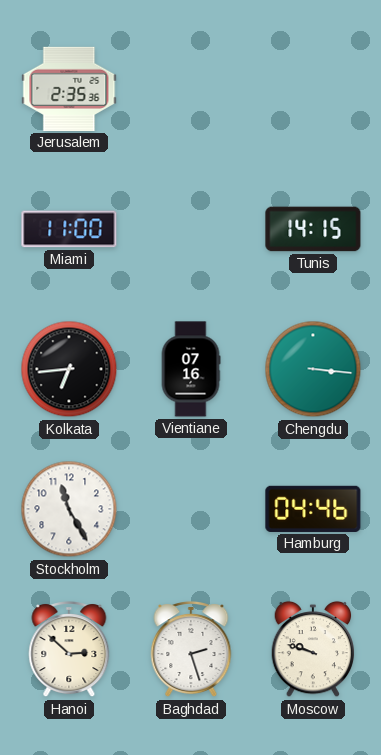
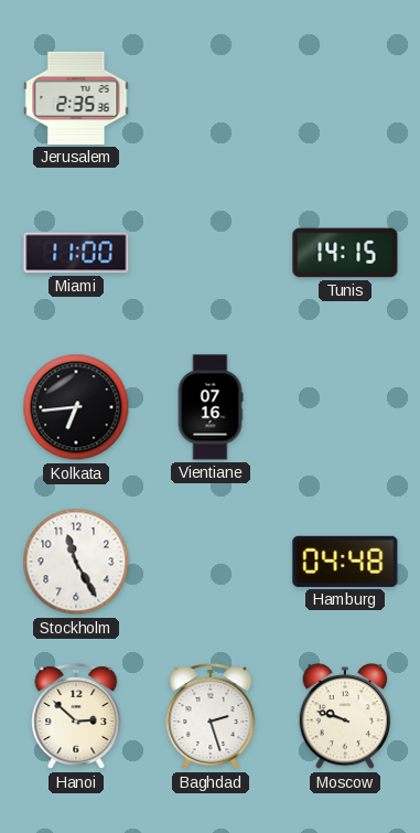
Chengdu: 3:16 -> none (313, 369)
Hamburg: 04:46 -> 04:48 (345, 562)
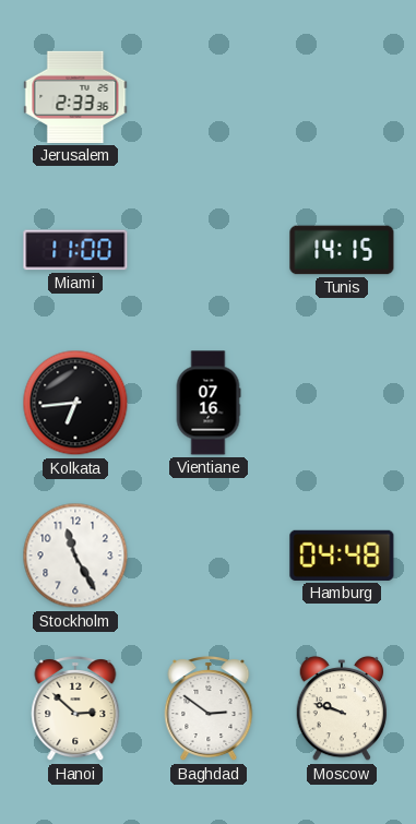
Jerusalem: 2:35 -> 2:33 (75, 97)
Baghdad: 2:27 -> 2:51 (209, 709)
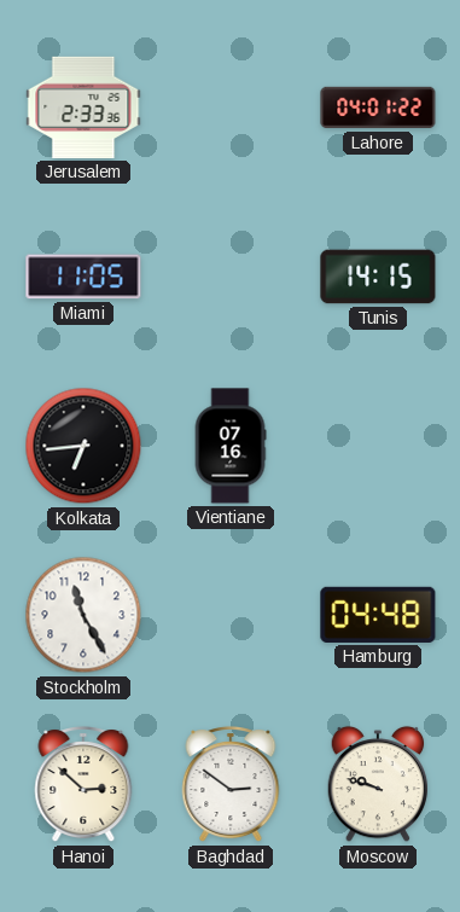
Lahore: none -> 04:01 (378, 108)
Miami: 11:00 -> 11:05 (83, 277)
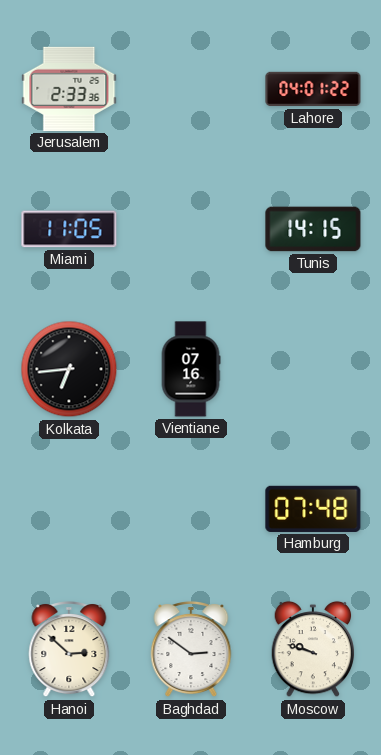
Stockholm: 11:25 -> none (83, 615)
Hamburg: 04:48 -> 07:48 (313, 509)
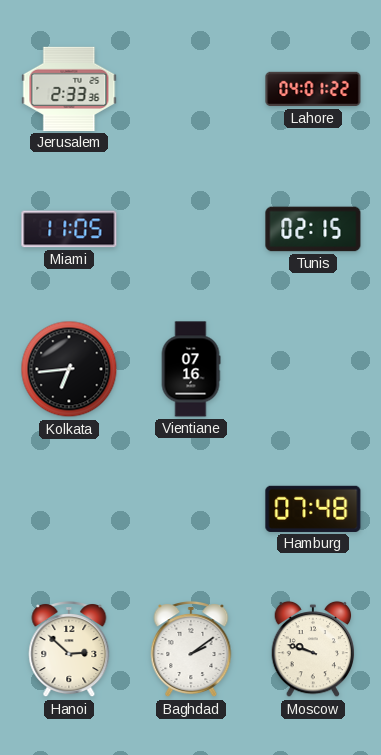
Tunis: 14:15 -> 02:15 (313, 229)
Baghdad: 2:51 -> 2:09 (191, 650)
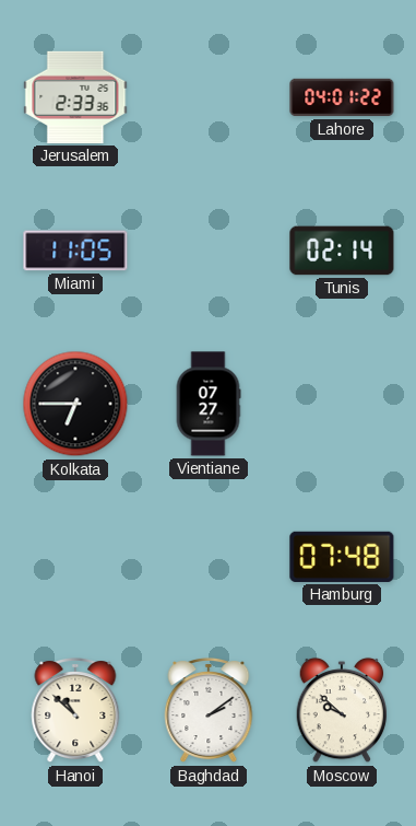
Tunis: 02:15 -> 02:14 (342, 251)
Kolkata: 6:44 -> 6:45 (75, 404)
Vientiane: 07:16 -> 07:27 (209, 404)
Hanoi: 2:52 -> 10:52 (75, 711)
Moscow: 9:48 -> 9:52 (342, 710)
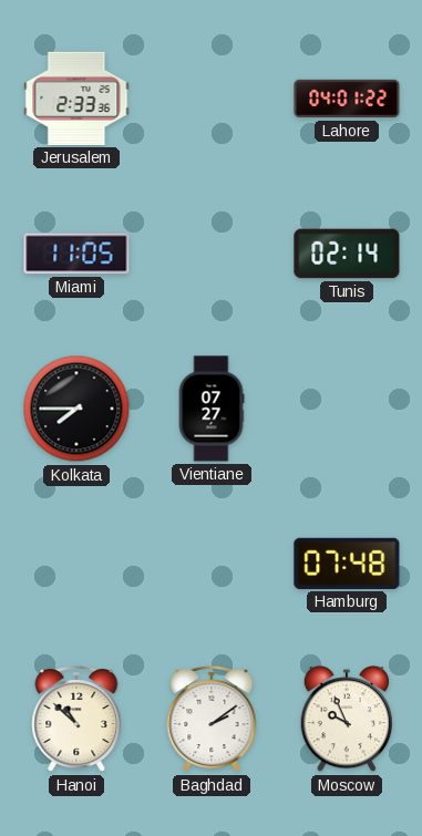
Kolkata: 6:45 -> 7:45 (76, 409)
Moscow: 9:52 -> 9:56 (347, 719)
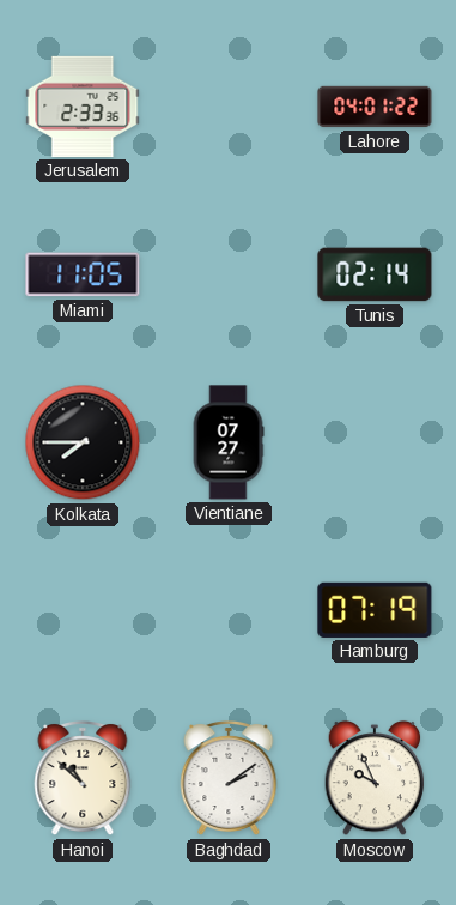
Hamburg: 07:48 -> 07:19 (375, 610)
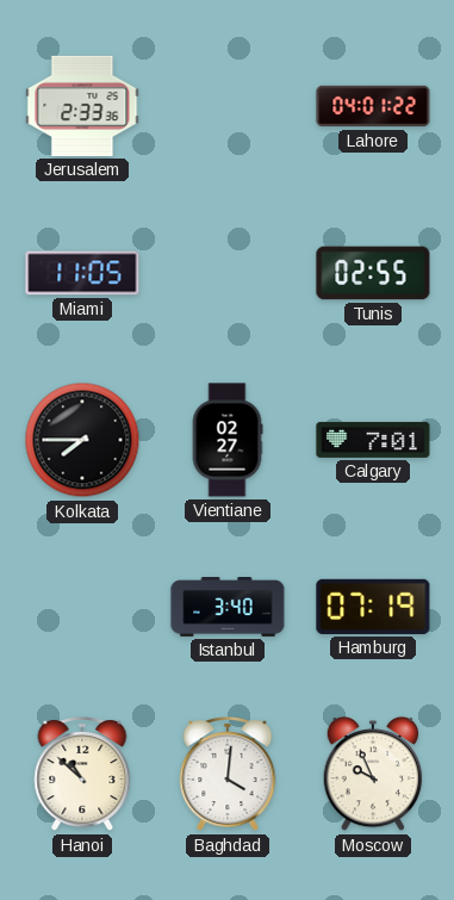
Tunis: 02:14 -> 02:55 (373, 273)
Vientiane: 07:27 -> 02:27 (228, 440)
Calgary: none -> 7:01 (373, 440)
Istanbul: none -> 3:40 (228, 608)
Baghdad: 2:09 -> 4:01 (228, 775)
